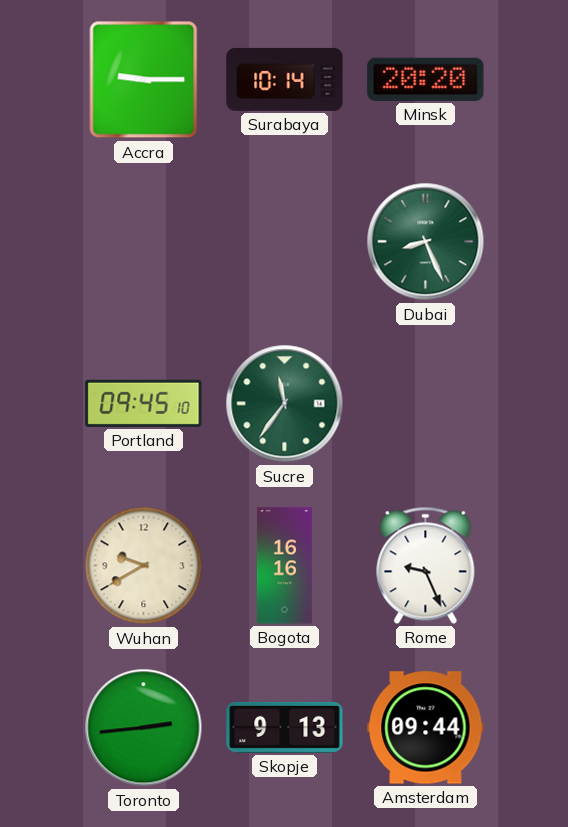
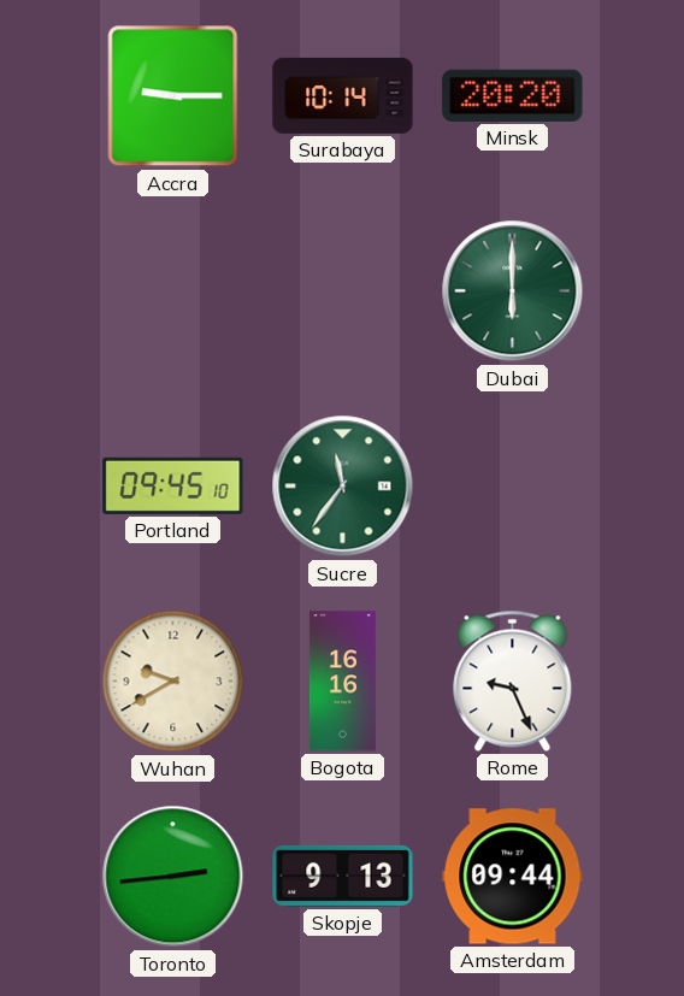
Dubai: 8:26 -> 6:00 (513, 291)
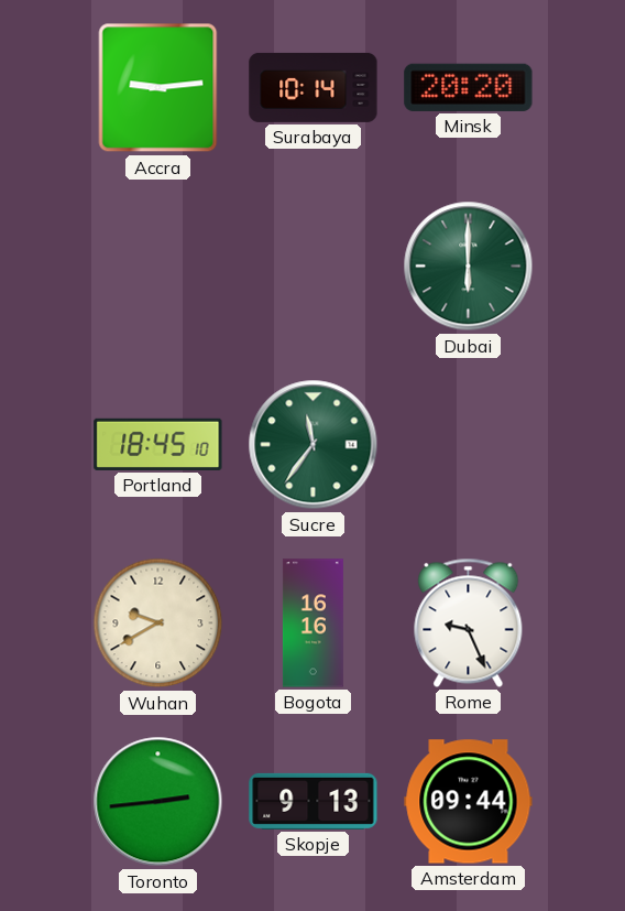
Accra: 9:15 -> 9:14 (158, 88)
Portland: 09:45 -> 18:45 (158, 444)
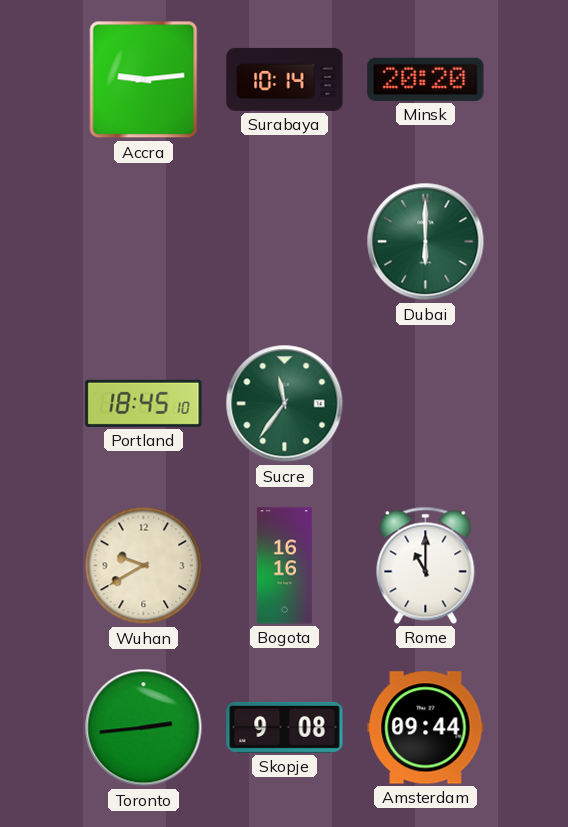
Rome: 9:26 -> 11:00 (426, 565)
Skopje: 9:13 -> 9:08 (285, 727)
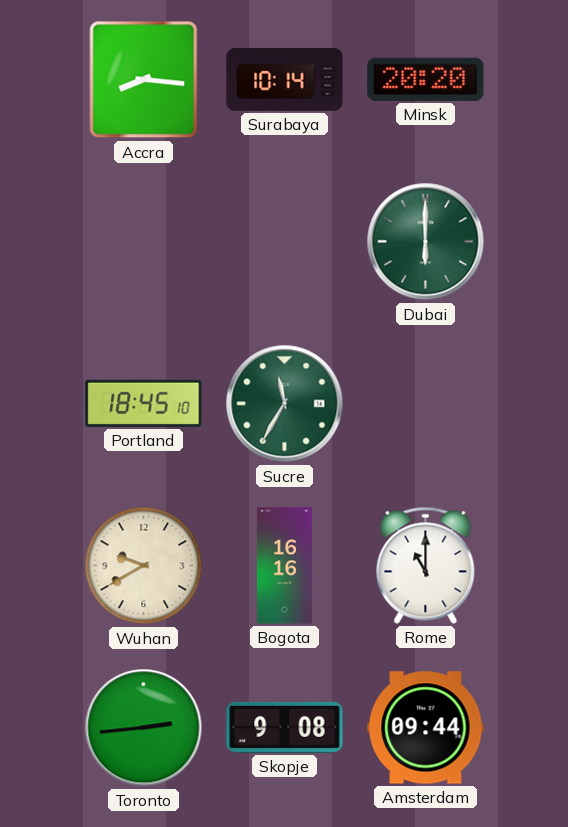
Accra: 9:14 -> 8:16 (144, 80)
Sucre: 11:36 -> 11:35 (285, 404)
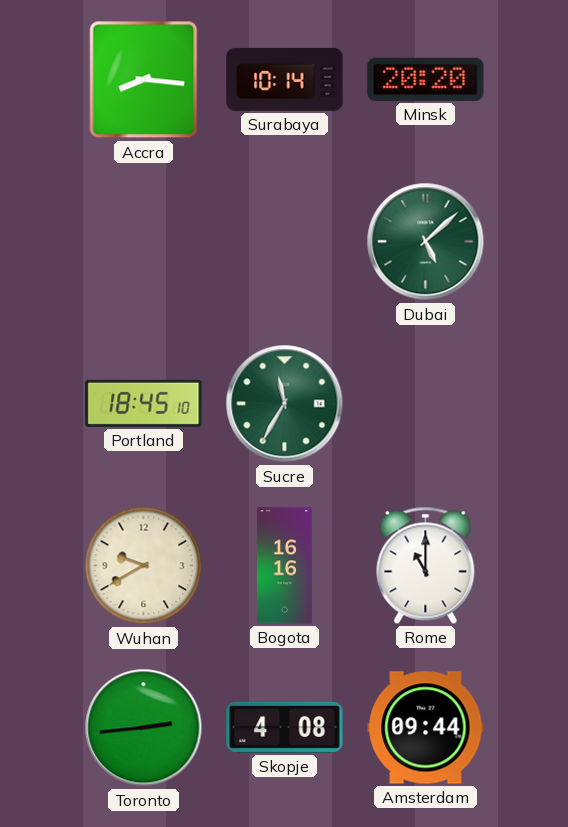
Dubai: 6:00 -> 5:08 (426, 242)
Skopje: 9:08 -> 4:08 (285, 727)
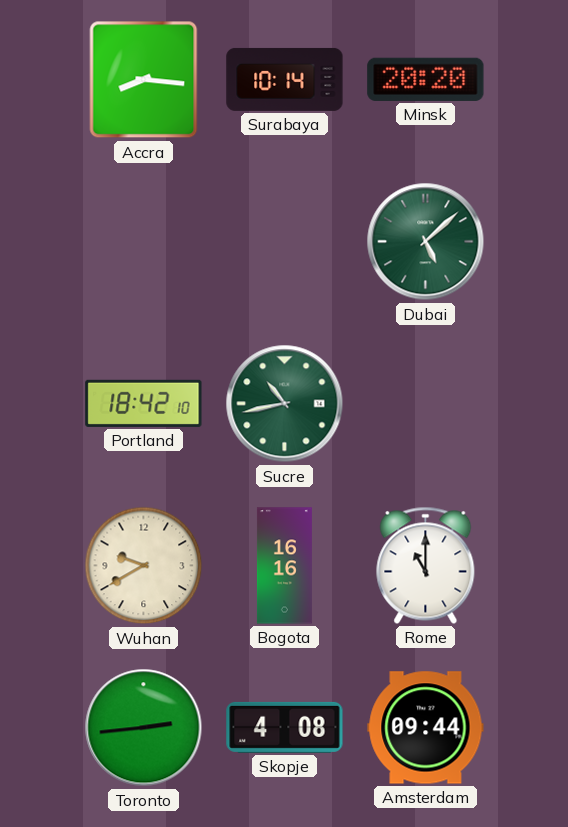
Portland: 18:45 -> 18:42 (144, 403)
Sucre: 11:35 -> 10:43 (285, 404)
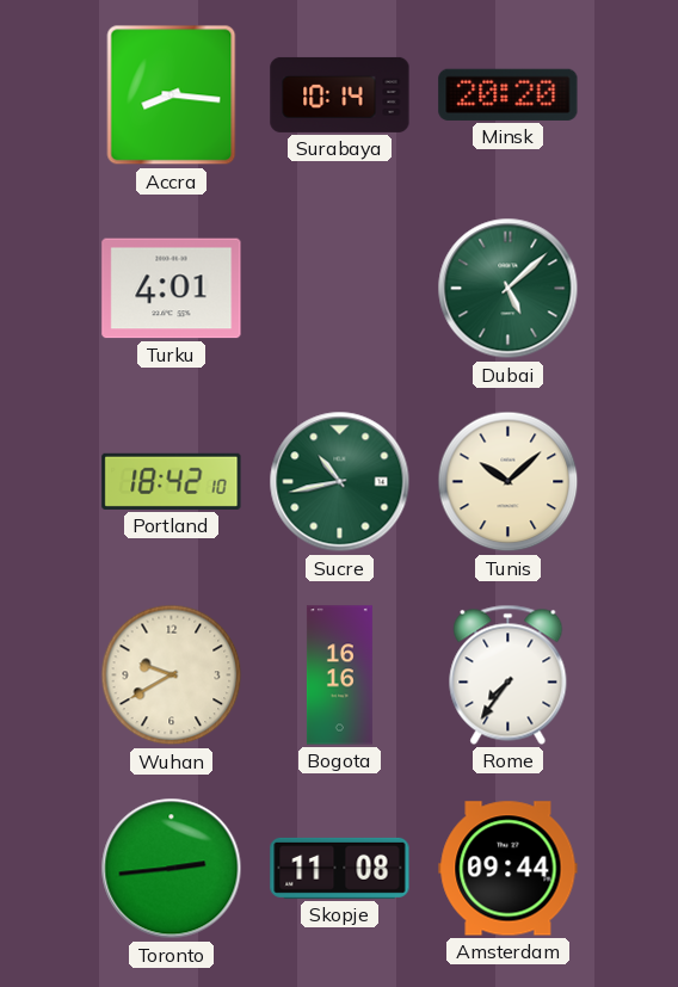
Turku: none -> 4:01 (172, 289)
Tunis: none -> 10:08 (509, 482)
Rome: 11:00 -> 7:36 (509, 674)
Skopje: 4:08 -> 11:08 (340, 868)
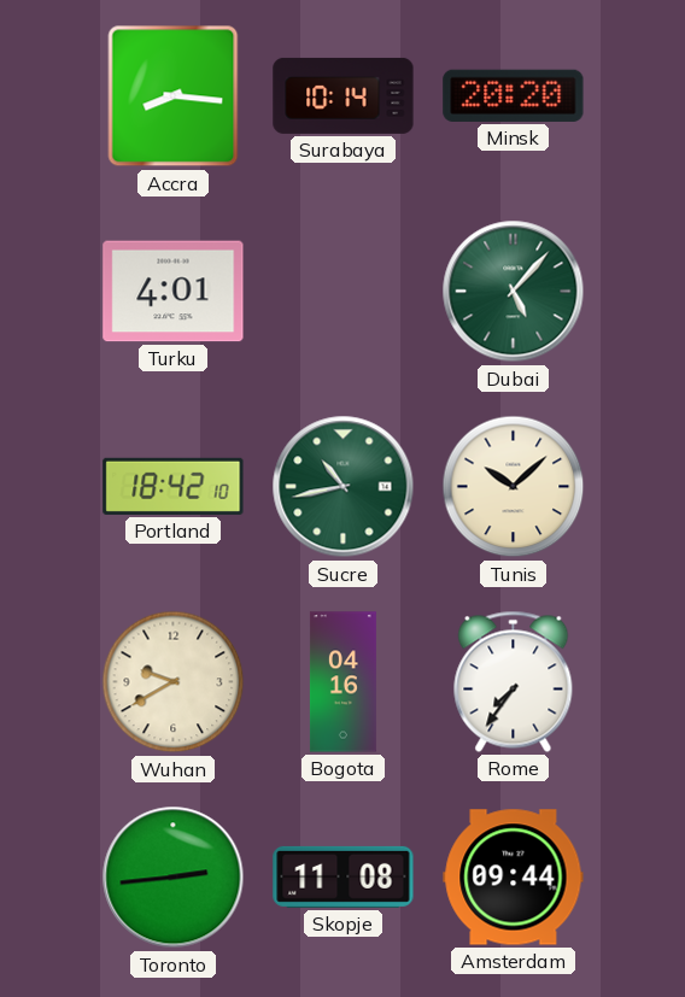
Dubai: 5:08 -> 5:07 (514, 292)
Bogota: 16:16 -> 04:16 (342, 682)
